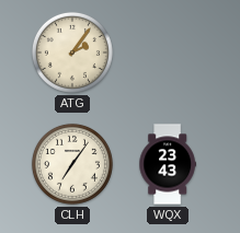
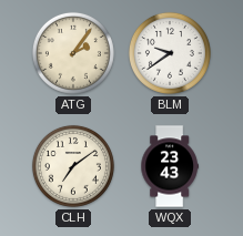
BLM: none -> 9:39 (170, 53)
CLH: 7:06 -> 7:09 (73, 166)
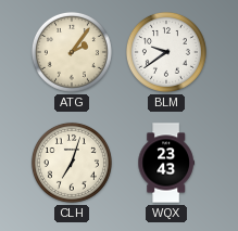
CLH: 7:09 -> 7:03 (72, 163)
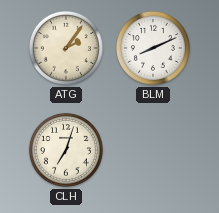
BLM: 9:39 -> 8:11 (153, 48)
WQX: 23:43 -> none (166, 163)
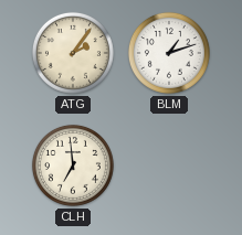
BLM: 8:11 -> 1:12 (169, 53)
CLH: 7:03 -> 6:59 (73, 165)
